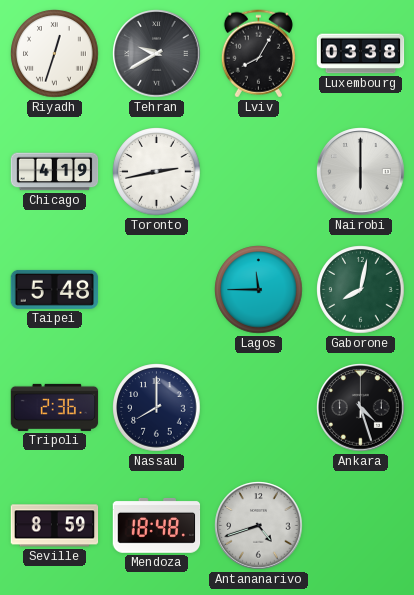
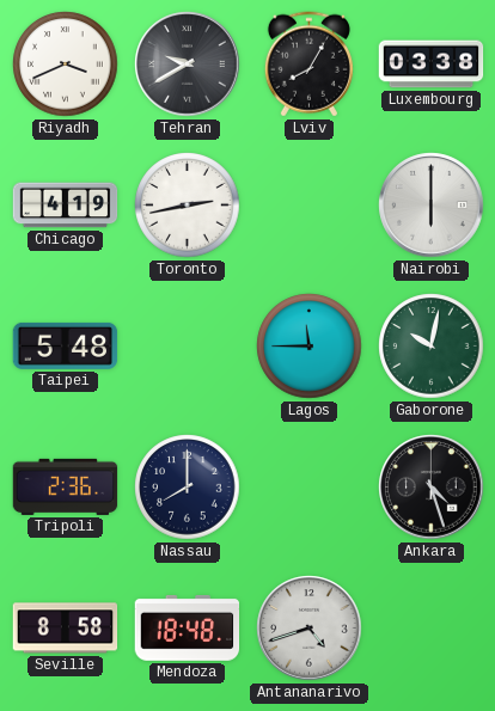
Riyadh: 12:33 -> 3:41 (66, 65)
Gaborone: 8:02 -> 10:02 (432, 347)
Seville: 8:59 -> 8:58 (66, 629)
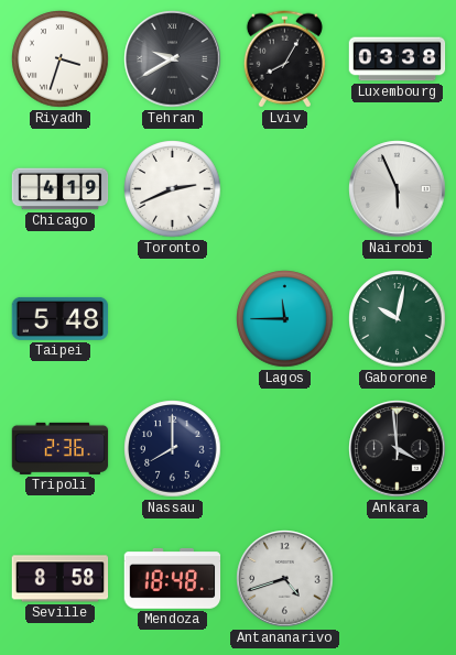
Riyadh: 3:41 -> 3:33 (61, 59)
Toronto: 2:43 -> 2:41 (173, 189)
Nairobi: 6:00 -> 5:56 (398, 189)
Ankara: 4:27 -> 3:59 (398, 449)
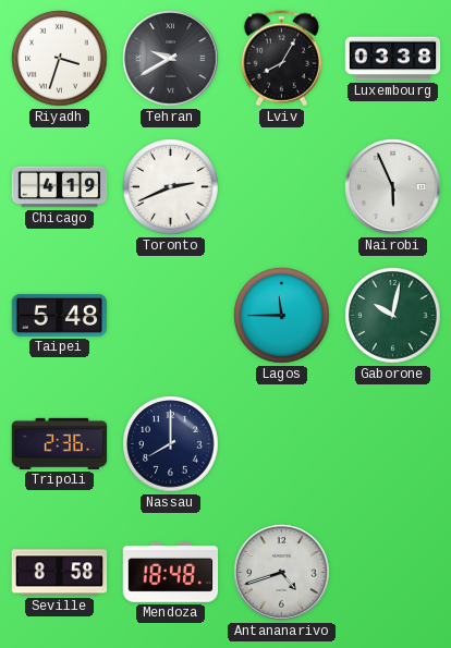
Ankara: 3:59 -> none (398, 449)
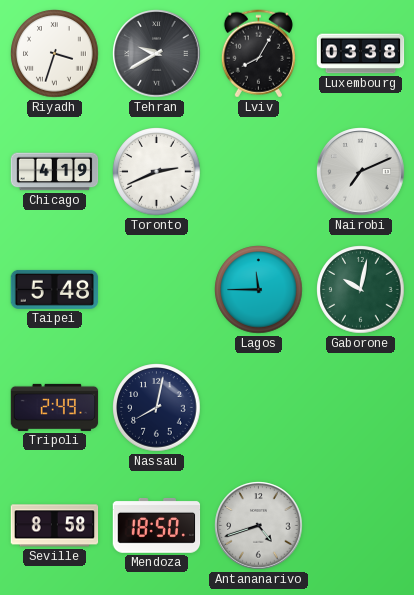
Nairobi: 5:56 -> 7:11 (361, 172)
Tripoli: 2:36 -> 2:49 (55, 407)
Nassau: 8:00 -> 8:02 (157, 408)
Mendoza: 18:48 -> 18:50 (157, 526)
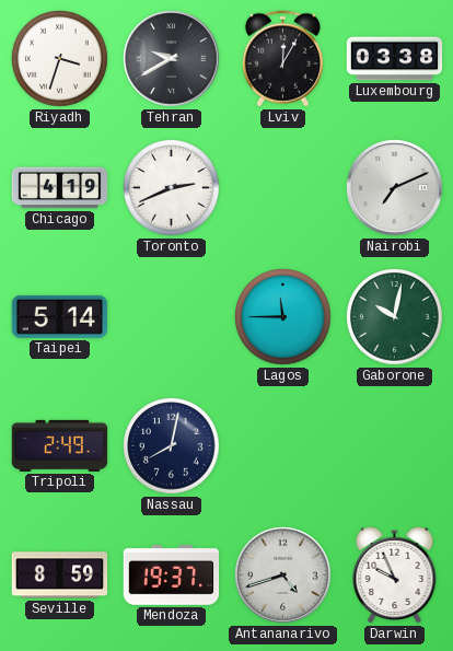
Lviv: 8:05 -> 12:05 (282, 59)
Taipei: 5:48 -> 5:14 (60, 316)
Seville: 8:58 -> 8:59 (60, 576)
Mendoza: 18:50 -> 19:37 (172, 576)
Darwin: none -> 9:56 (395, 574)
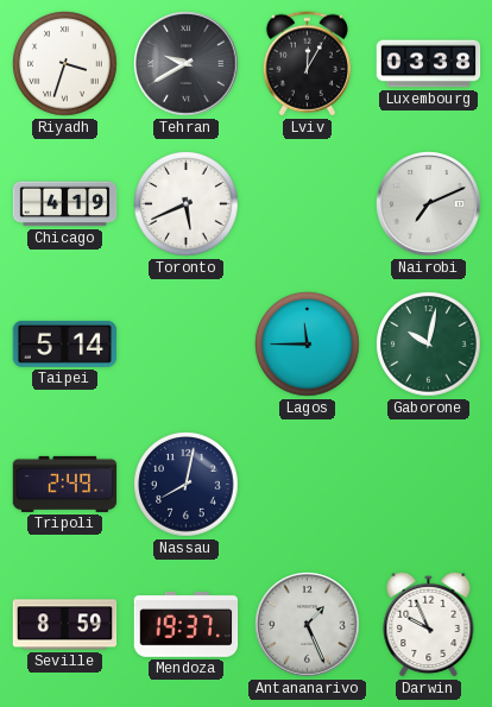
Toronto: 2:41 -> 5:41 (187, 204)
Antananarivo: 4:42 -> 1:26 (308, 625)
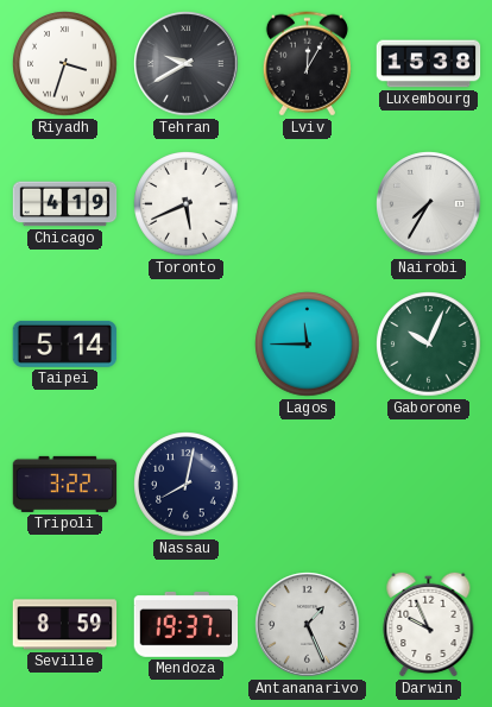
Luxembourg: 03:38 -> 15:38 (429, 64)
Nairobi: 7:11 -> 7:35 (429, 204)
Gaborone: 10:02 -> 10:04 (429, 345)
Tripoli: 2:49 -> 3:22 (65, 484)
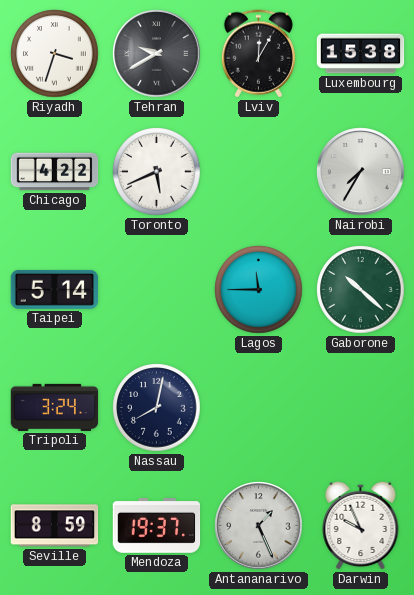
Chicago: 4:19 -> 4:22 (55, 172)
Gaborone: 10:04 -> 10:22 (361, 290)
Tripoli: 3:22 -> 3:24 (55, 407)
